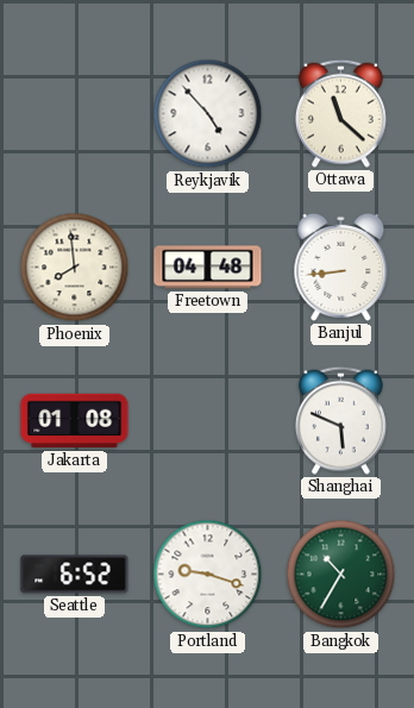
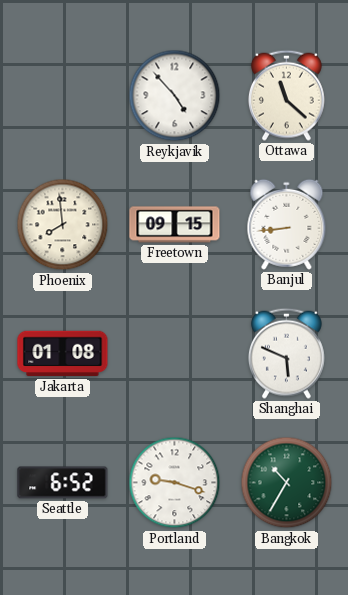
Freetown: 04:48 -> 09:15 (175, 225)
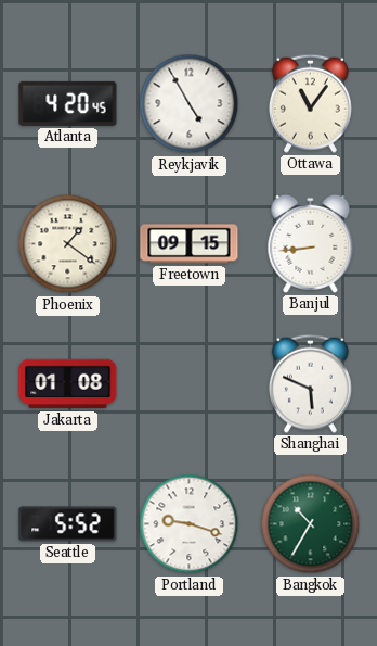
Atlanta: none -> 4:20 (68, 103)
Reykjavik: 4:53 -> 4:55 (190, 104)
Ottawa: 11:22 -> 11:06 (310, 103)
Phoenix: 7:59 -> 1:21 (68, 244)
Seattle: 6:52 -> 5:52 (68, 524)
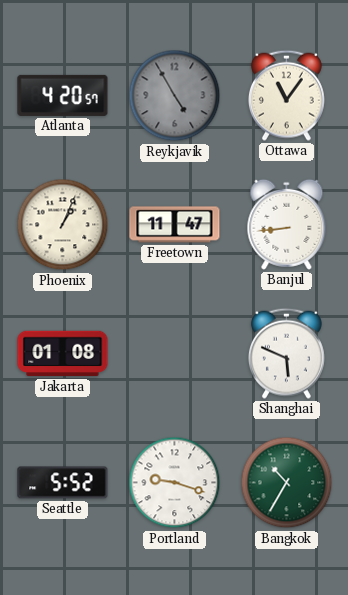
Atlanta: 4:20:45 -> 4:20:57 (63, 95)
Reykjavik dial: white -> grey (175, 96)
Phoenix: 1:21 -> 1:04 (63, 225)
Freetown: 09:15 -> 11:47 (175, 225)
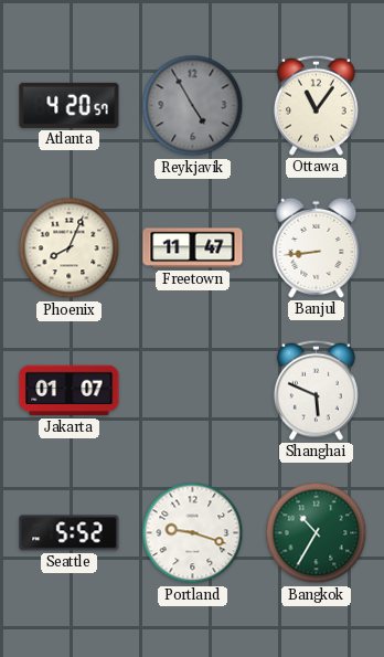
Phoenix: 1:04 -> 8:04 (70, 248)
Jakarta: 01:08 -> 01:07 (70, 391)
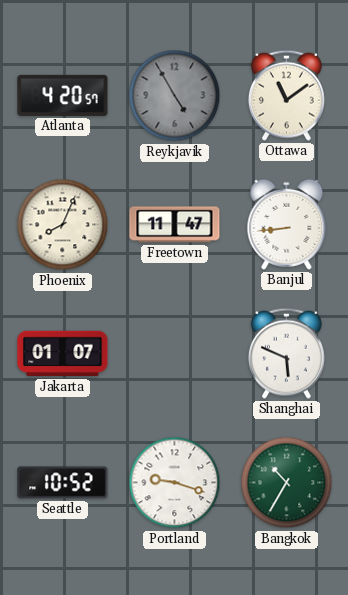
Ottawa: 11:06 -> 11:09 (286, 95)
Seattle: 5:52 -> 10:52 (63, 483)
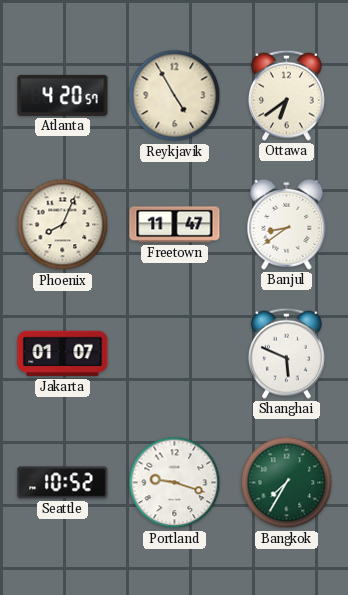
Reykjavik dial: grey -> cream (175, 96)
Ottawa: 11:09 -> 6:39 (286, 95)
Banjul: 8:44 -> 8:39 (287, 224)
Bangkok: 10:35 -> 7:35 (287, 483)
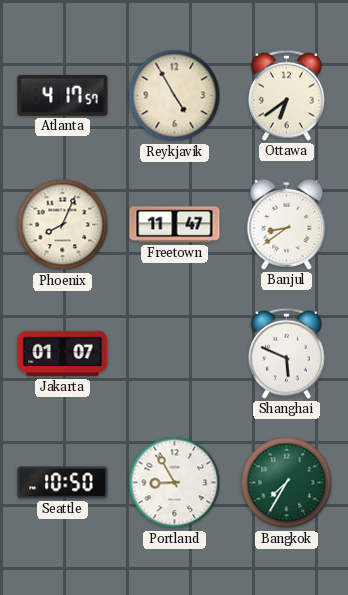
Atlanta: 4:20 -> 4:17 (63, 95)
Seattle: 10:52 -> 10:50 (63, 483)
Portland: 9:18 -> 8:55 (175, 483)
